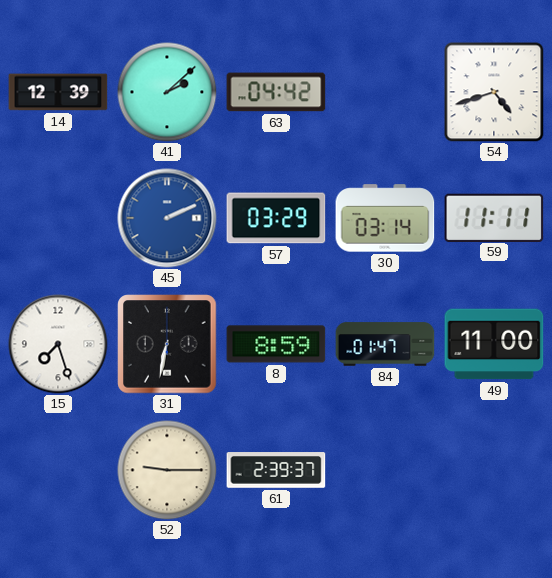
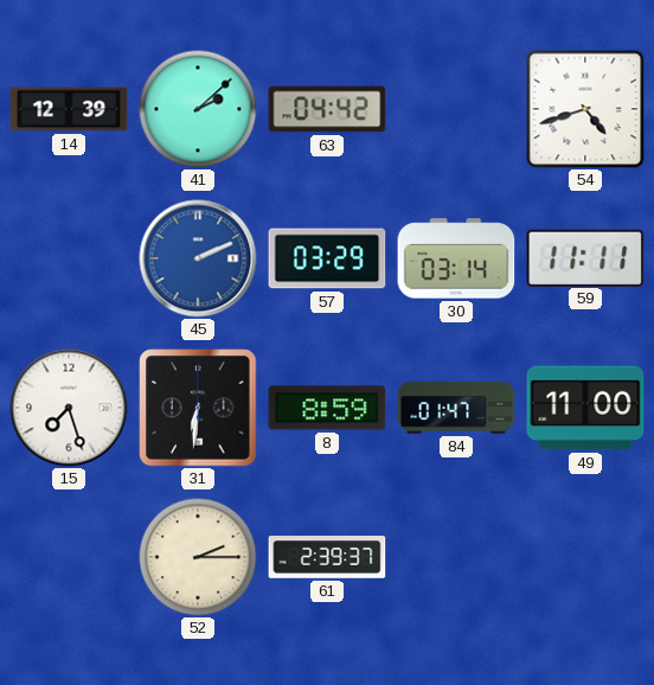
31: 6:32 -> 6:31 (198, 408)
52: 9:15 -> 2:15 (198, 557)
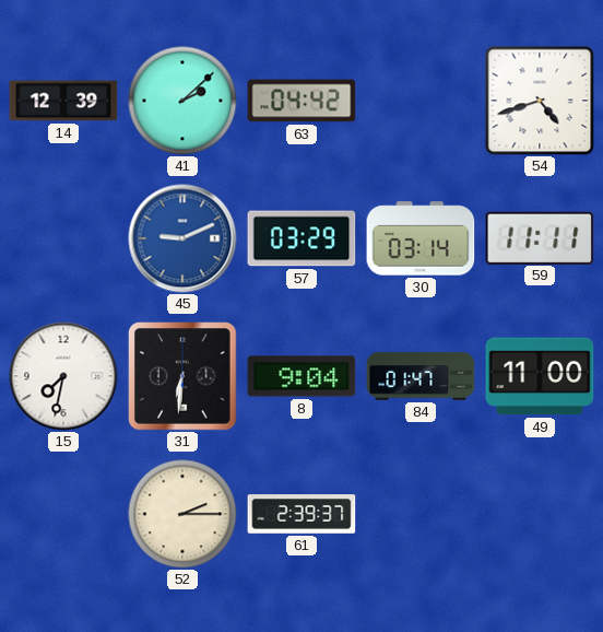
45: 2:11 -> 9:11 (182, 238)
15: 7:27 -> 7:32 (63, 376)
8: 8:59 -> 9:04 (301, 376)
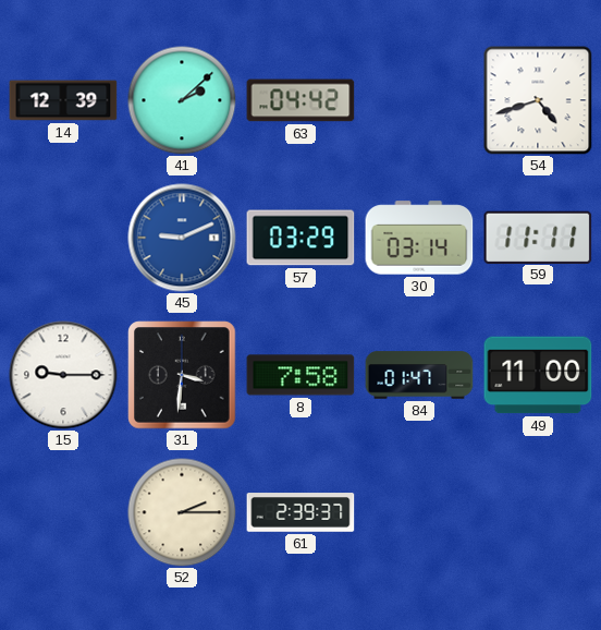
15: 7:32 -> 9:15 (63, 375)
31: 6:31 -> 3:31 (182, 375)
8: 9:04 -> 7:58 (300, 375)
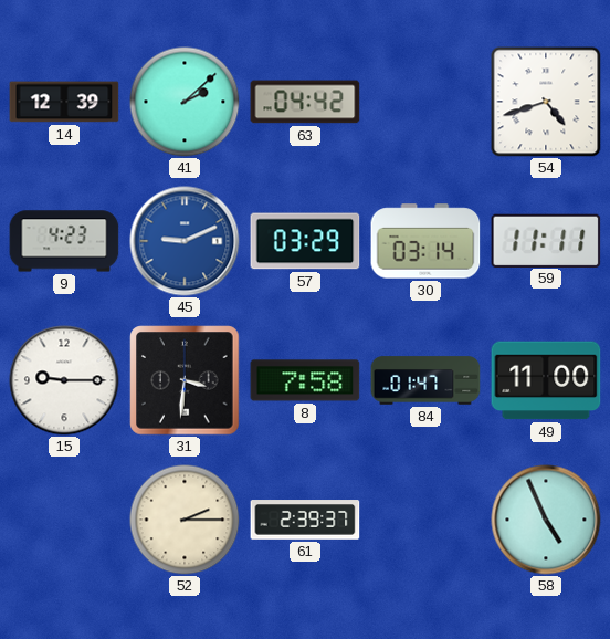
9: none -> 4:23 (64, 241)
58: none -> 4:56 (546, 520)
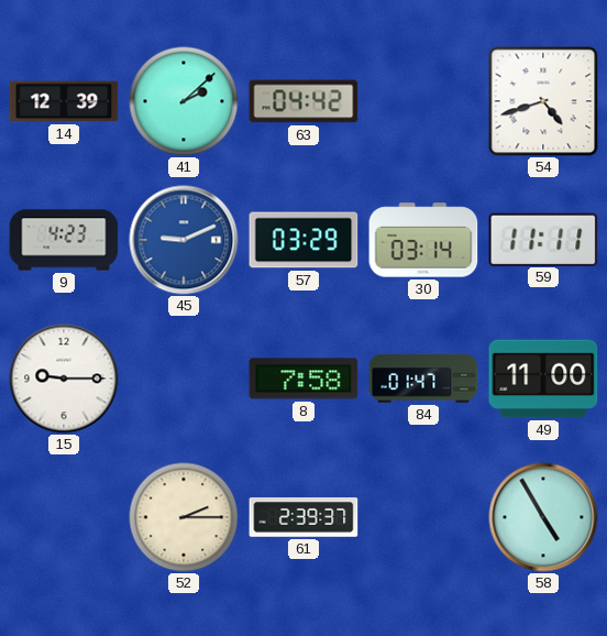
31: 3:31 -> none (185, 380)
58: 4:56 -> 4:55 (543, 517)
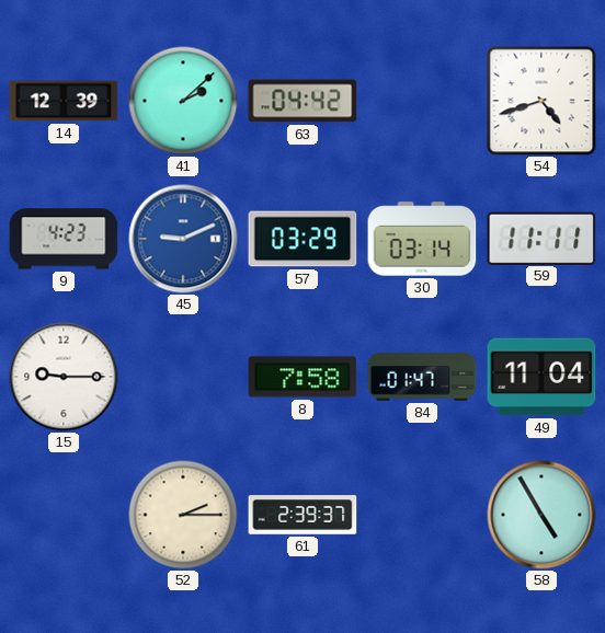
49: 11:00 -> 11:04 (541, 377)
